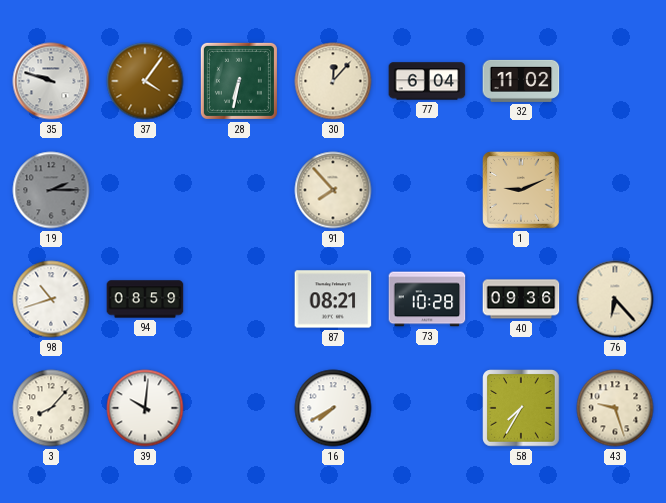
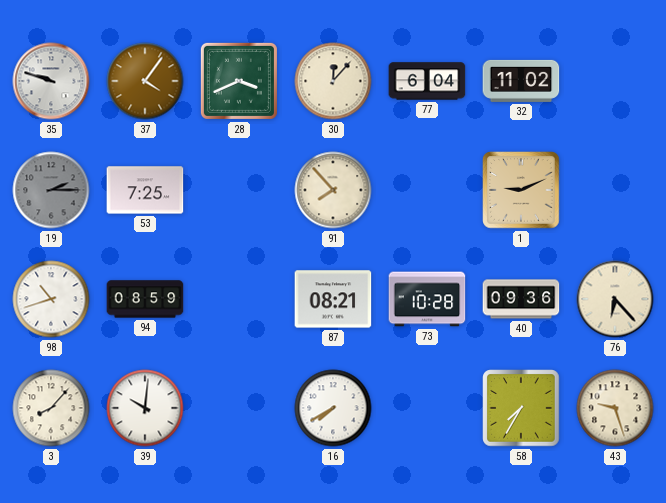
28: 6:32 -> 3:41 (239, 81)
53: none -> 7:25 (145, 190)
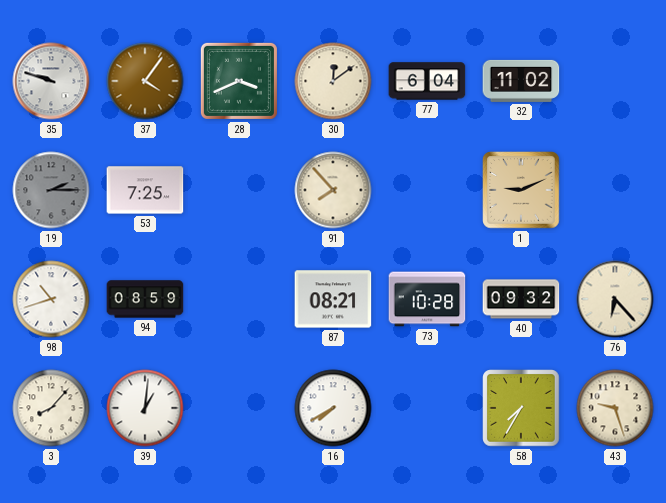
30: 12:07 -> 12:09 (333, 81)
40: 09:36 -> 09:32 (521, 299)
39: 10:01 -> 1:01 (145, 408)
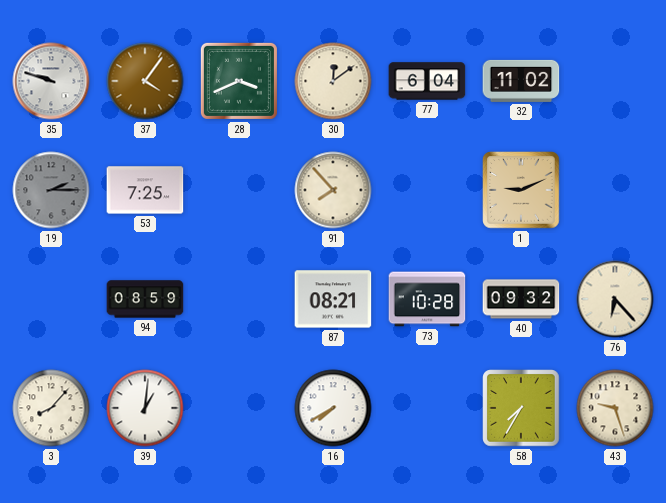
98: 10:42 -> none (51, 299)
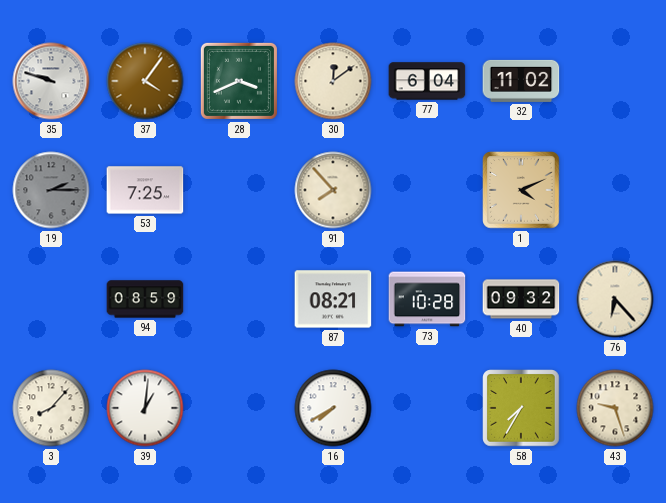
1: 9:11 -> 4:11 (521, 190)
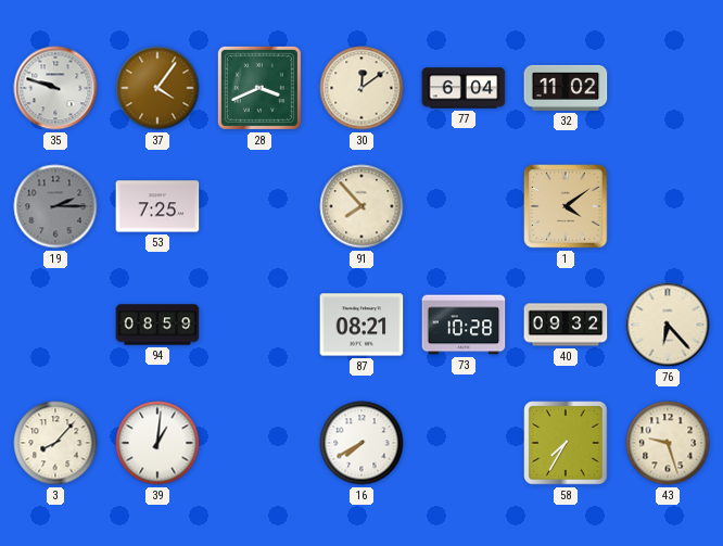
1: 4:11 -> 4:09 (566, 206)
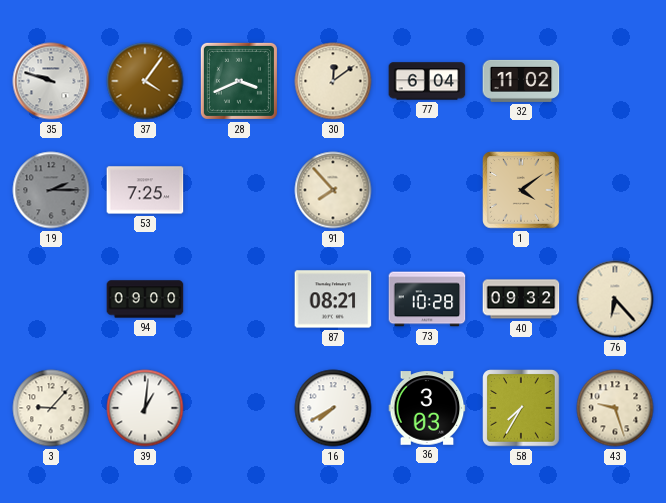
94: 08:59 -> 09:00 (145, 299)
3: 8:07 -> 9:07 (51, 408)
36: none -> 3:03 (427, 408)
